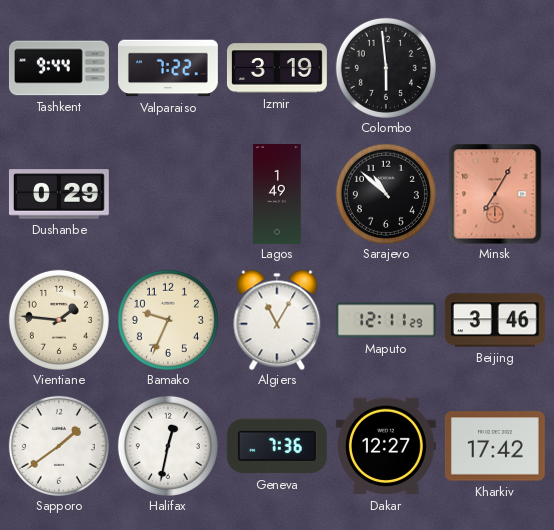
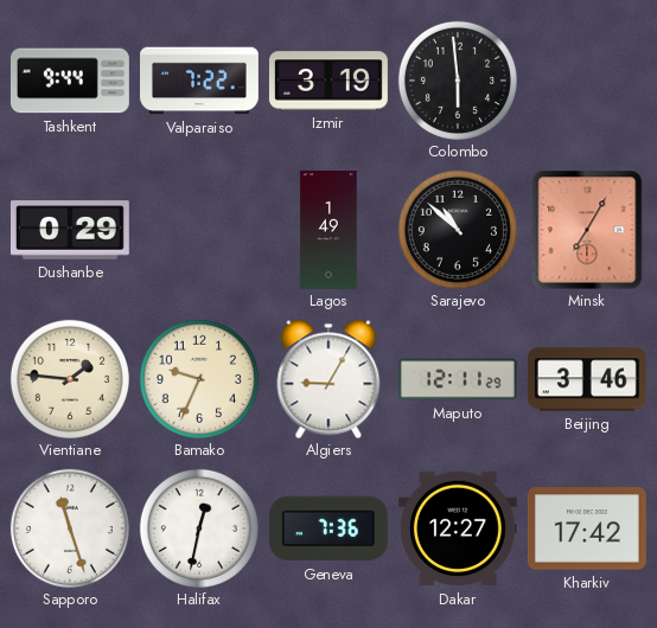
Algiers: 11:05 -> 9:05 (328, 379)
Sapporo: 1:39 -> 11:27 (70, 528)
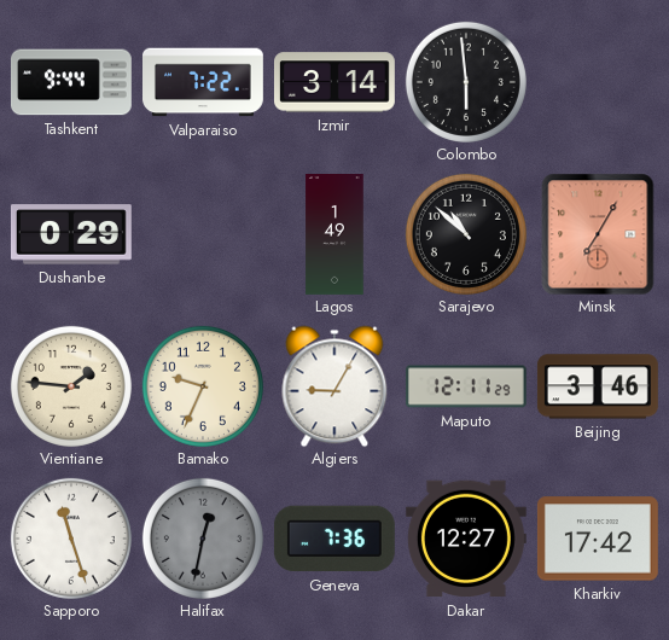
Izmir: 3:19 -> 3:14 (334, 82)
Halifax dial: white -> grey (203, 539)
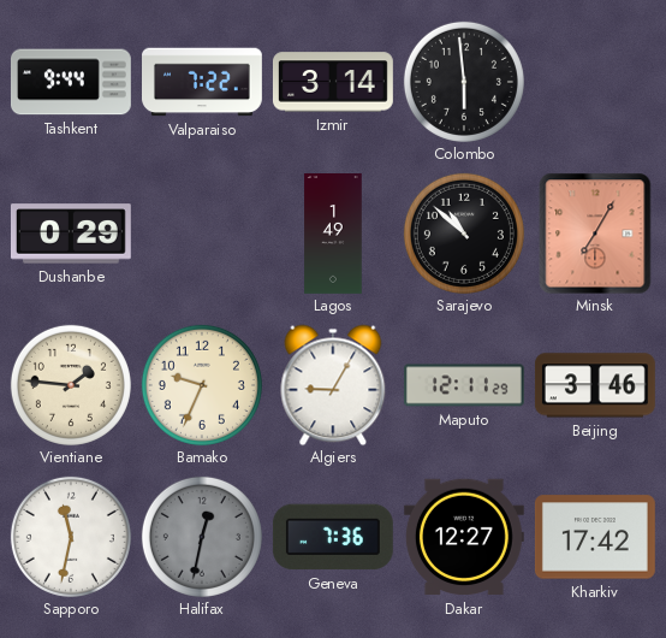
Sapporo: 11:27 -> 11:32 (71, 537)
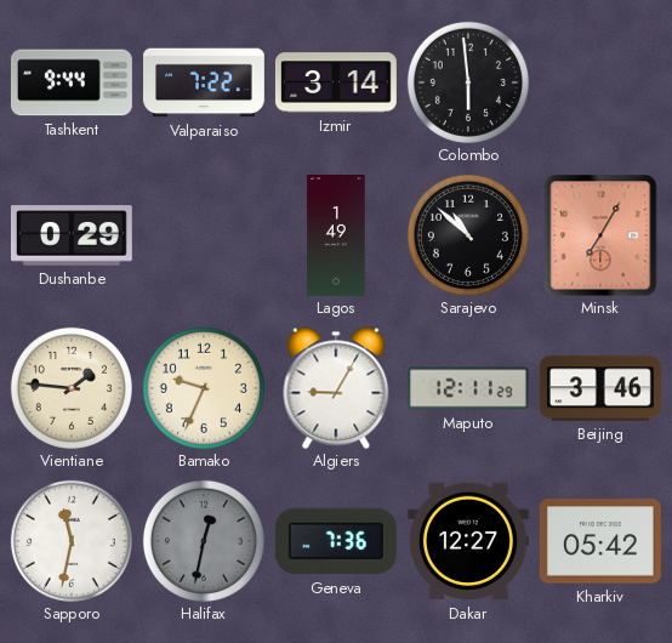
Kharkiv: 17:42 -> 05:42 (600, 541)
